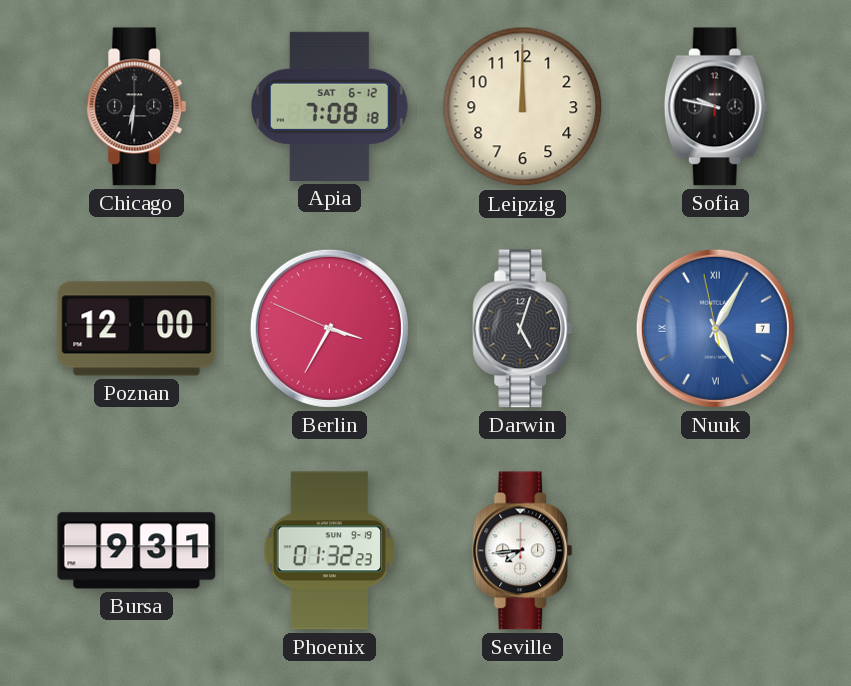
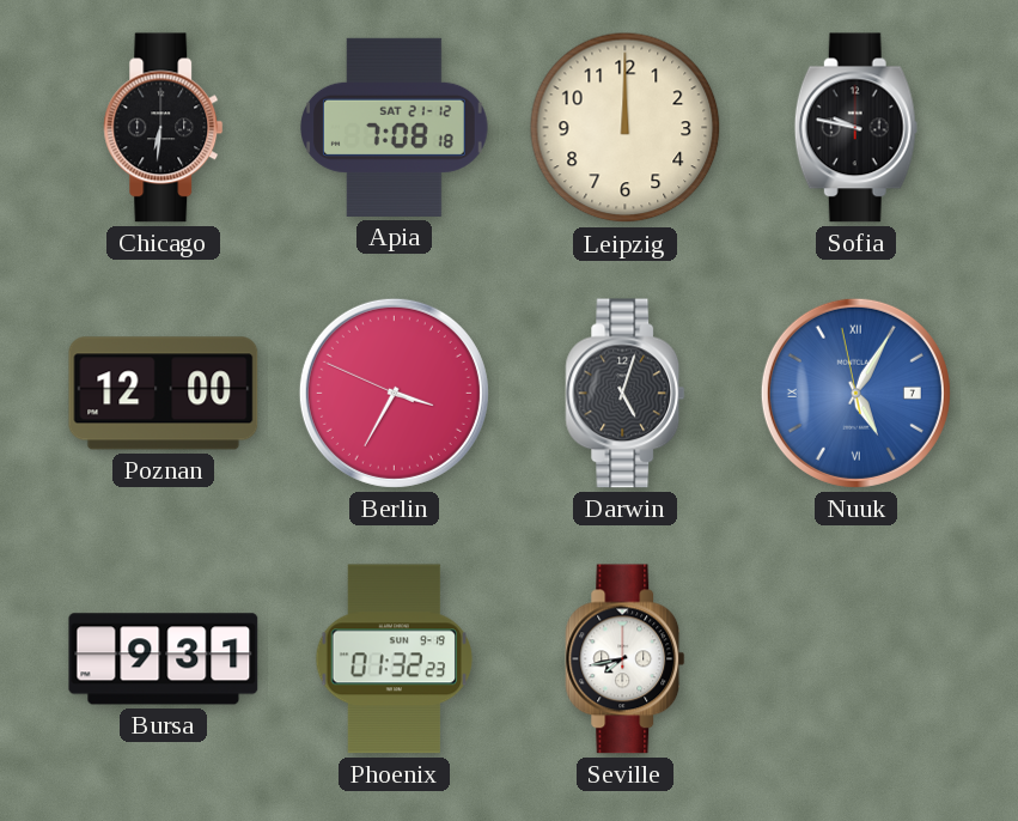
Apia date: SAT 6-12 -> SAT 21-12 (395, 127)
Seville: 7:44 -> 7:43 (626, 659)
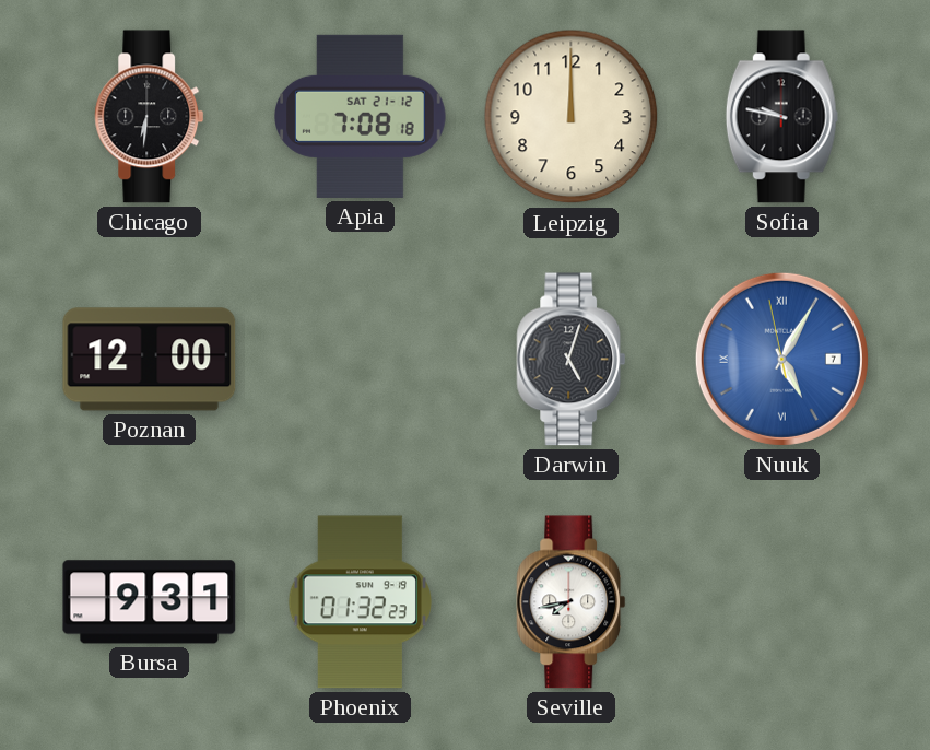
Berlin: 3:34 -> none (394, 393)
